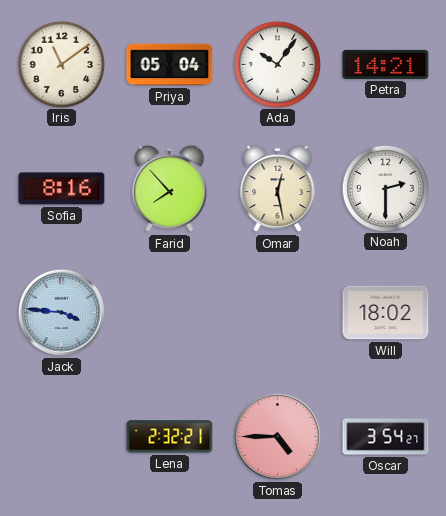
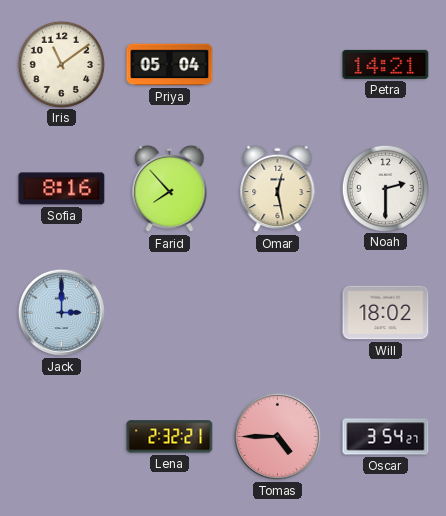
Ada: 10:06 -> none (277, 64)
Jack: 3:46 -> 3:00 (61, 312)
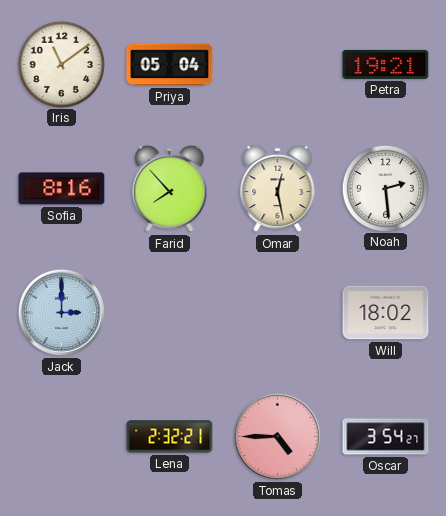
Petra: 14:21 -> 19:21 (386, 64)
Noah: 2:30 -> 2:29 (385, 188)
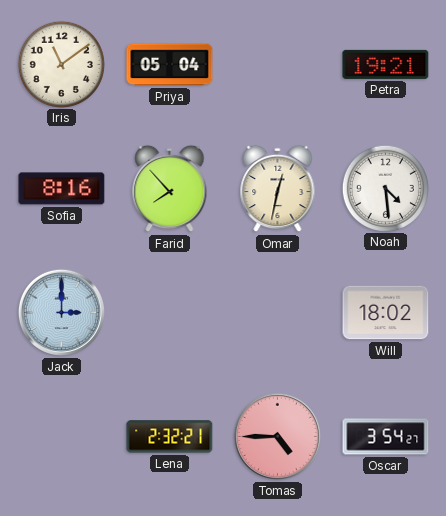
Omar: 12:28 -> 12:32 (278, 189)
Noah: 2:29 -> 4:29 (385, 188)
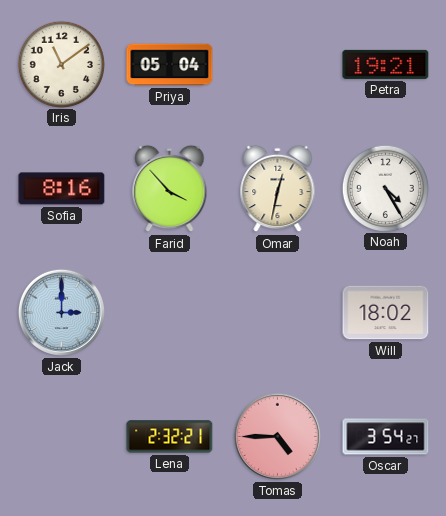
Farid: 7:53 -> 3:53 (170, 189)
Noah: 4:29 -> 4:25 (385, 188)
